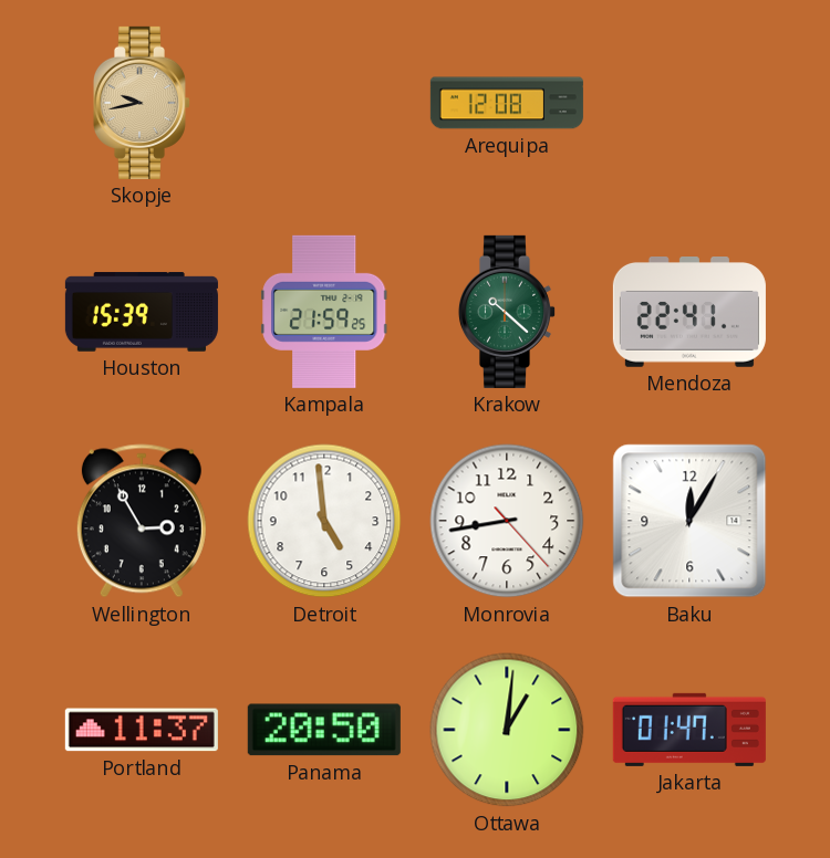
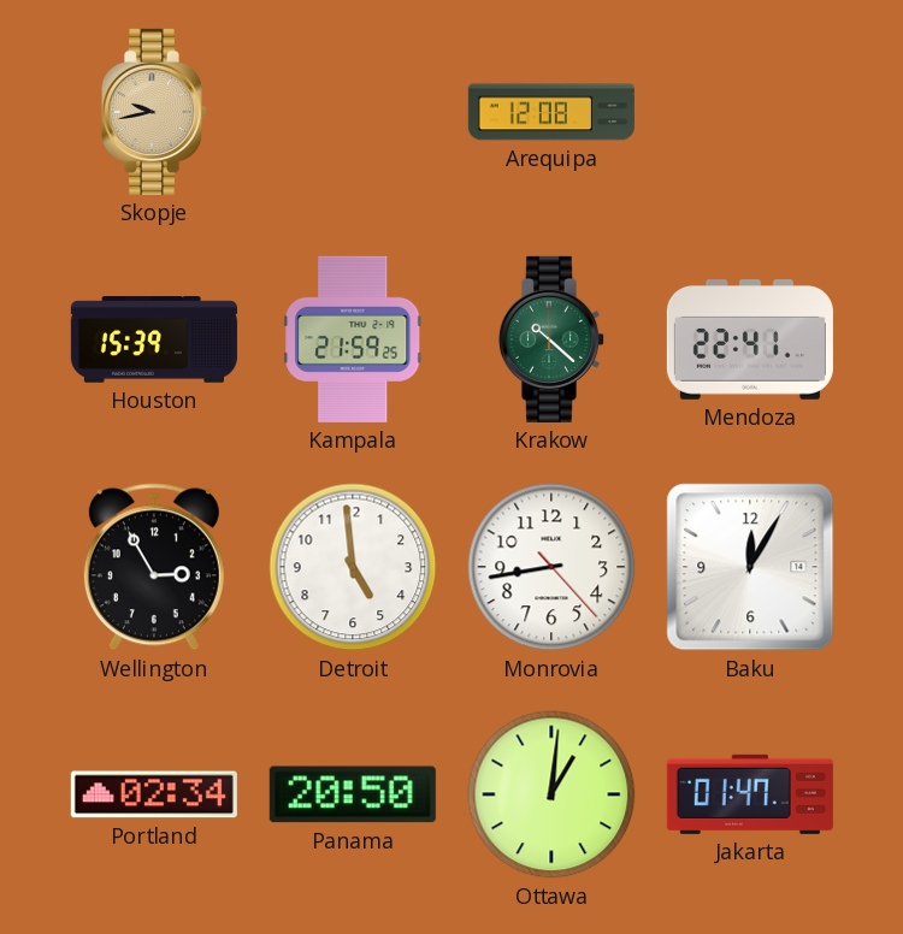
Portland: 11:37 -> 02:34 (154, 794)
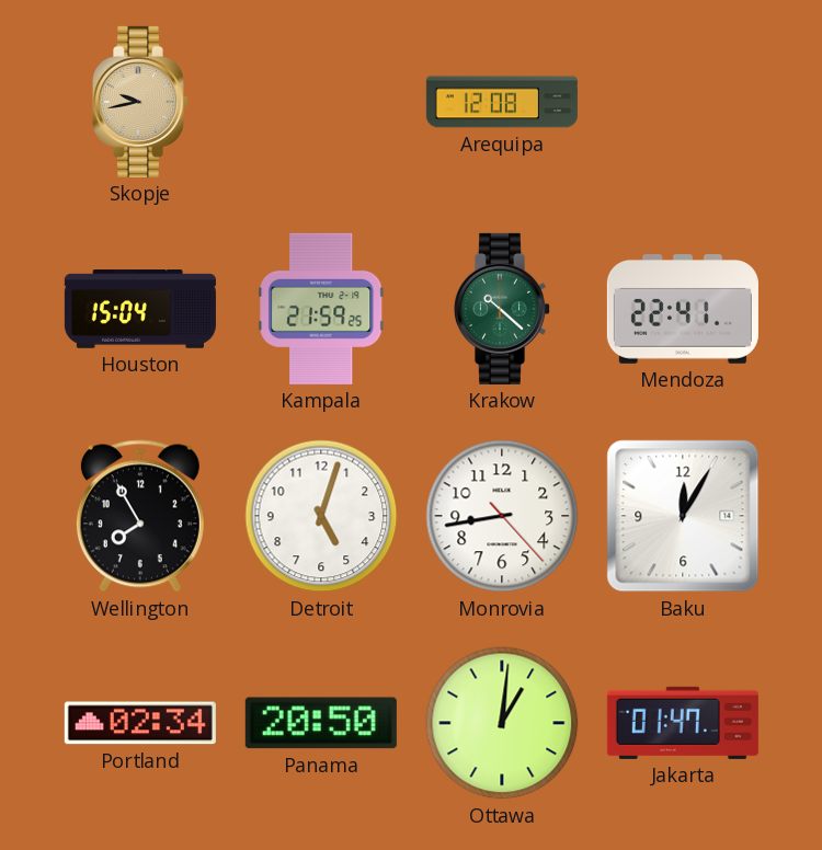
Houston: 15:39 -> 15:04 (140, 309)
Wellington: 2:55 -> 7:55 (140, 516)
Detroit: 4:59 -> 5:03 (321, 516)
